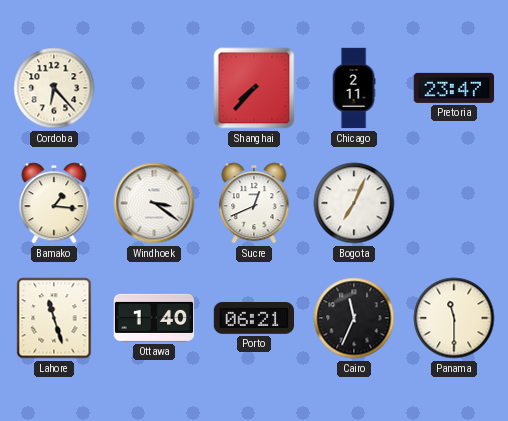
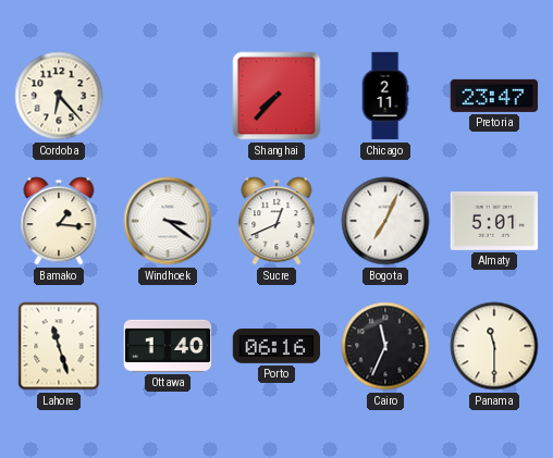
Almaty: none -> 5:01 (494, 221)
Porto: 06:21 -> 06:16 (276, 347)
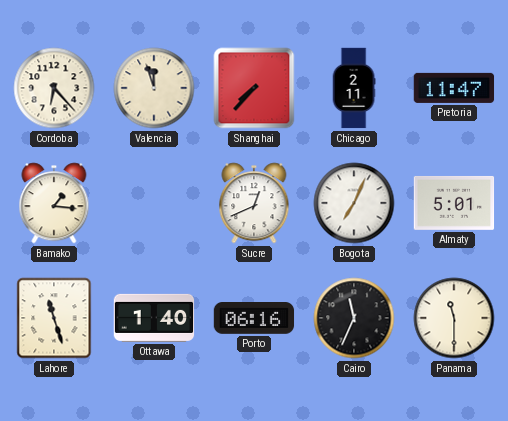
Valencia: none -> 11:57 (154, 88)
Pretoria: 23:47 -> 11:47 (454, 88)
Windhoek: 3:21 -> none (168, 221)
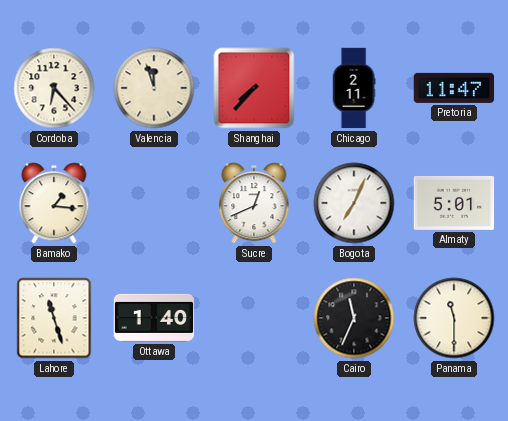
Porto: 06:16 -> none (254, 319)
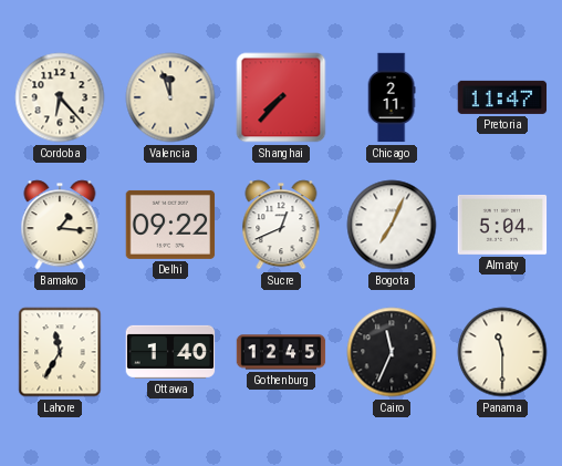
Delhi: none -> 09:22 (170, 225)
Almaty: 5:01 -> 5:04 (502, 225)
Lahore: 11:27 -> 11:35 (60, 352)
Gothenburg: none -> 12:45 (281, 352)
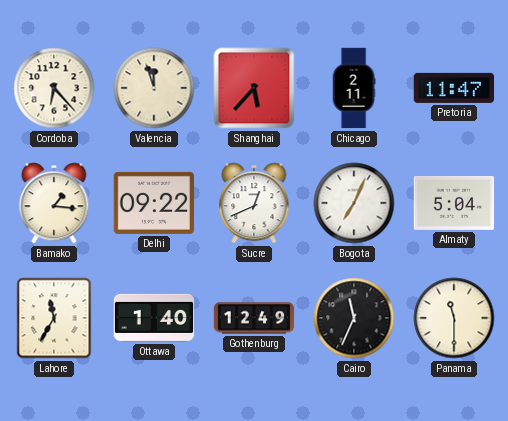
Shanghai: 7:37 -> 5:37 (254, 88)
Gothenburg: 12:45 -> 12:49 (254, 318)
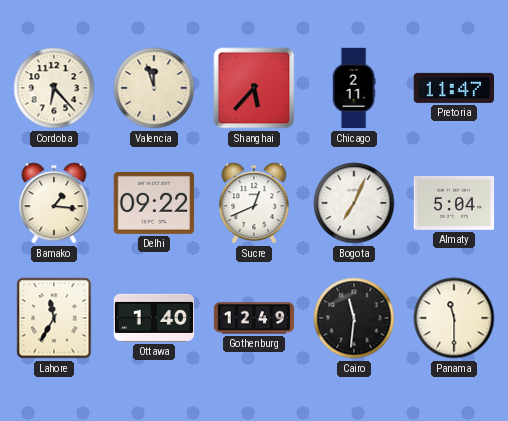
Cairo: 11:34 -> 11:31 (354, 318)
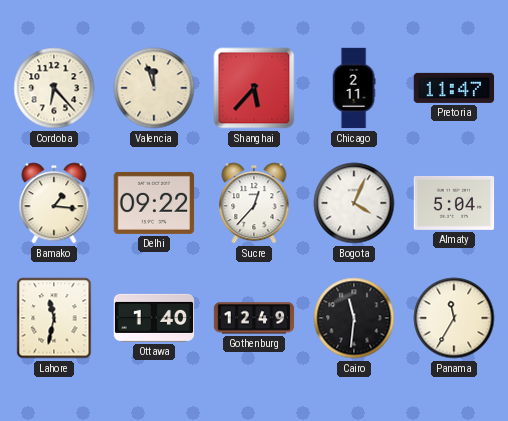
Sucre: 12:41 -> 12:37 (254, 203)
Bogota: 7:04 -> 4:04 (354, 203)
Lahore: 11:35 -> 11:32 (54, 318)
Panama: 11:30 -> 11:35 (454, 318)
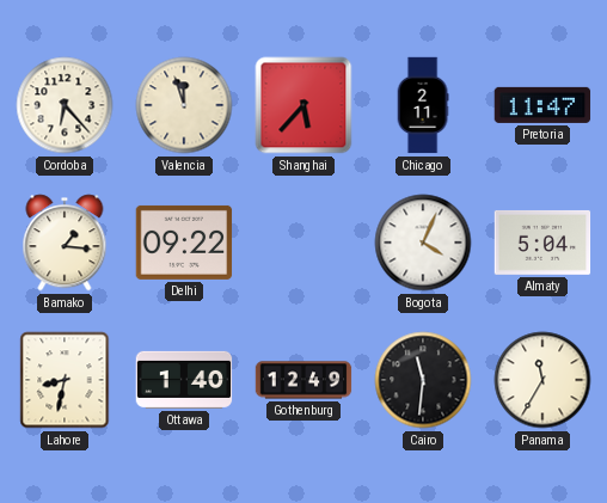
Sucre: 12:37 -> none (254, 203)
Lahore: 11:32 -> 8:32 (65, 380)
